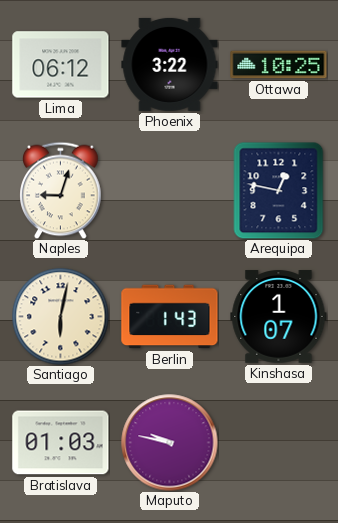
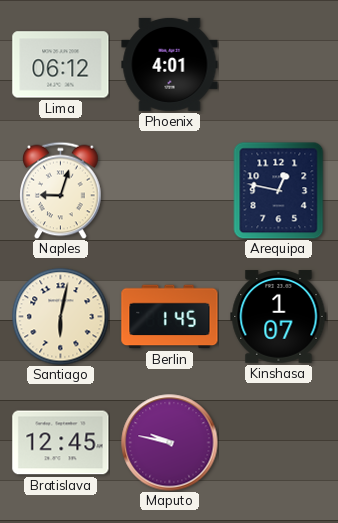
Phoenix: 3:22 -> 4:01 (170, 64)
Ottawa: 10:25 -> none (279, 65)
Berlin: 1:43 -> 1:45 (170, 317)
Bratislava: 01:03 -> 12:45 (61, 443)
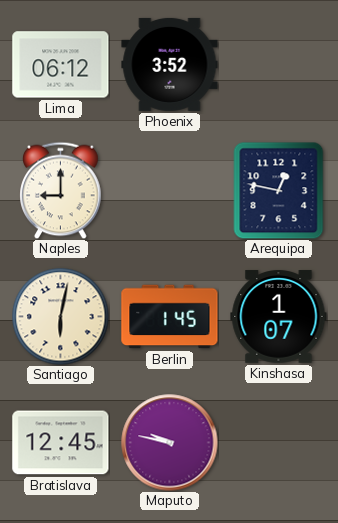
Phoenix: 4:01 -> 3:52 (170, 64)
Naples: 9:03 -> 9:00 (61, 190)
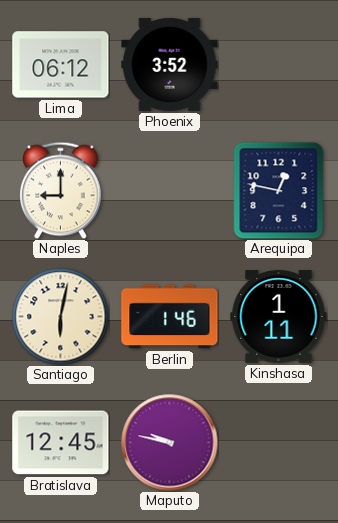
Berlin: 1:45 -> 1:46 (170, 317)
Kinshasa: 1:07 -> 1:11 (279, 317)
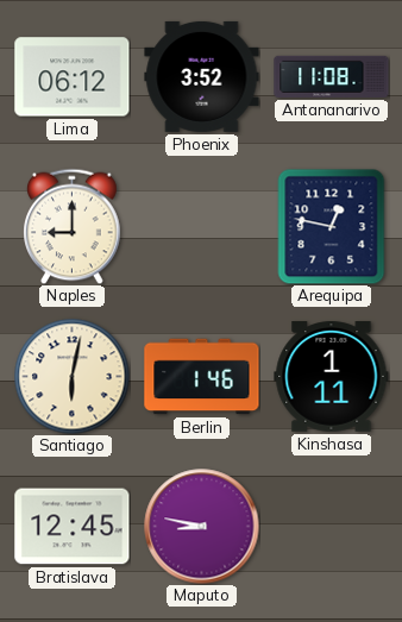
Antananarivo: none -> 11:08 (332, 76)
Maputo: 9:47 -> 8:47 (202, 527)
